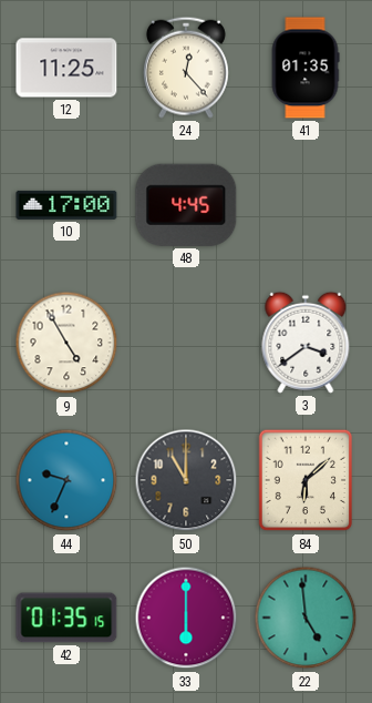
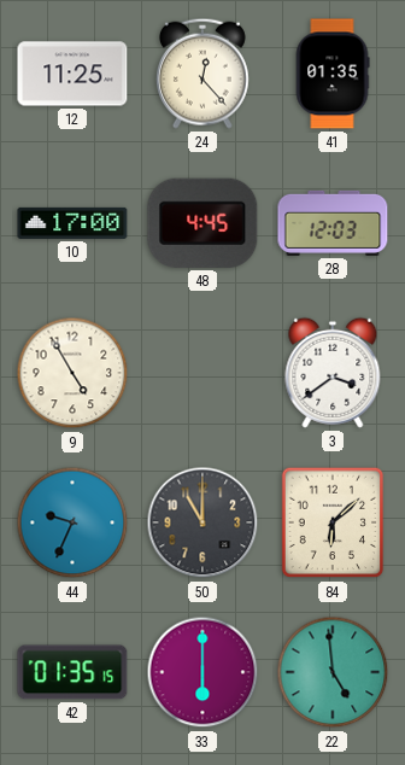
28: none -> 12:03 (333, 223)
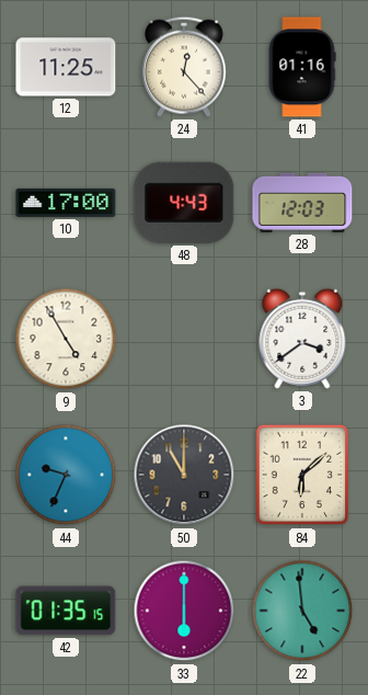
41: 01:35 -> 01:16 (302, 67)
48: 4:45 -> 4:43 (184, 203)
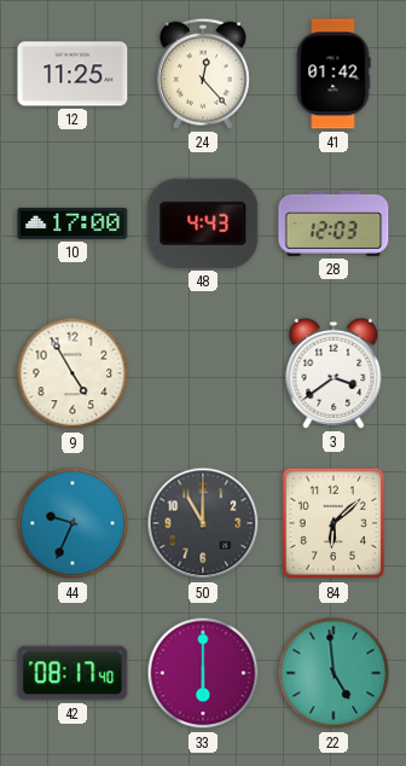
41: 01:16 -> 01:42 (333, 74)
42: 01:35 -> 08:17 (72, 673)
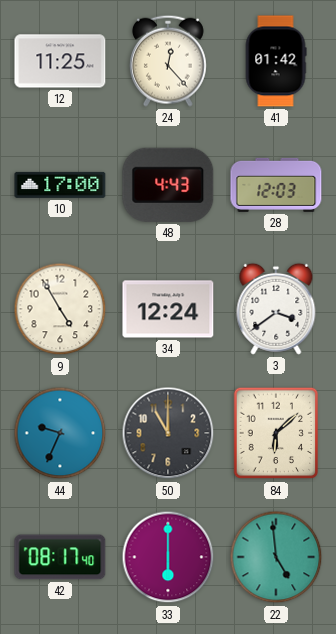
34: none -> 12:24 (168, 309)
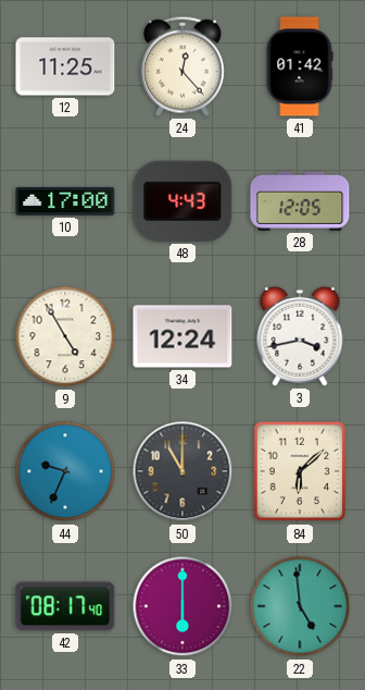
28: 12:03 -> 12:05 (300, 201)
3: 3:39 -> 3:43 (300, 336)
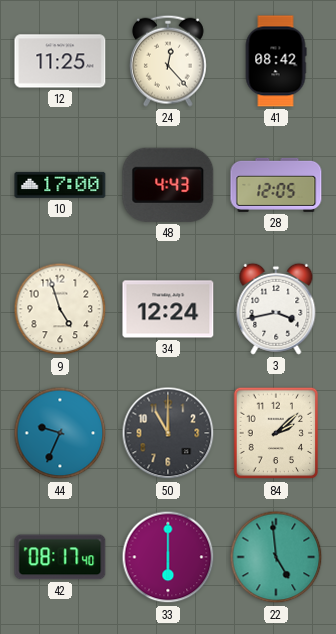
41: 01:42 -> 08:42 (276, 61)
9: 4:55 -> 4:57 (60, 309)
84: 6:08 -> 2:08 (276, 433)
